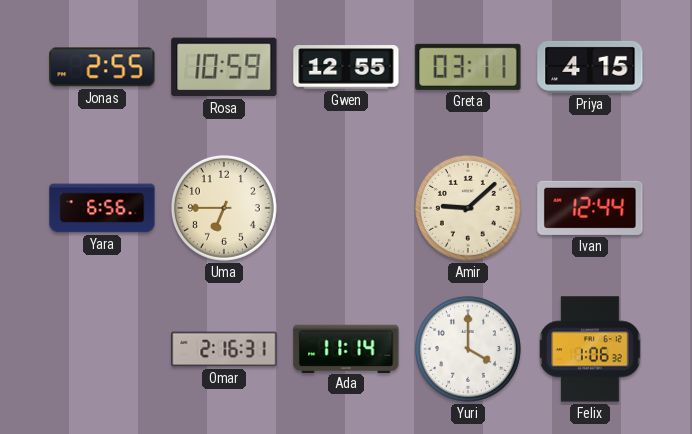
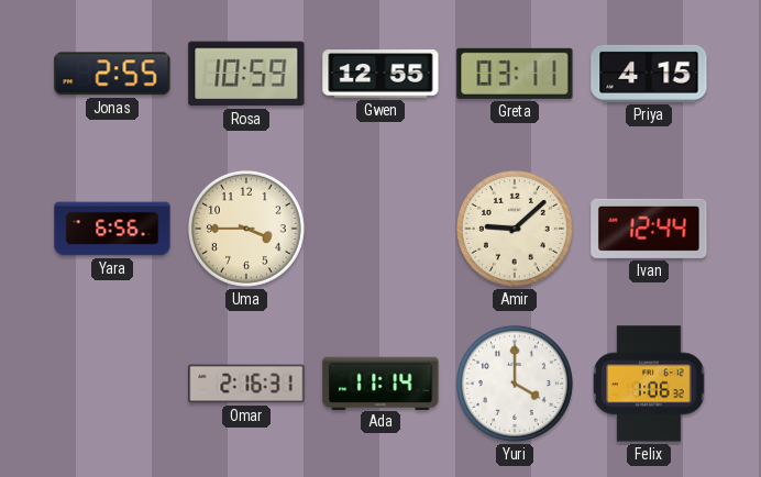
Uma: 6:45 -> 3:45 (246, 229)
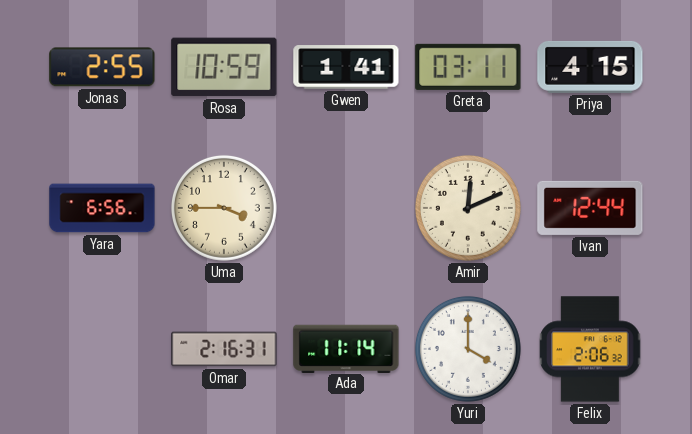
Gwen: 12:55 -> 1:41 (346, 67)
Amir: 9:08 -> 12:11 (468, 208)
Felix: 1:06 -> 2:06 (590, 349)
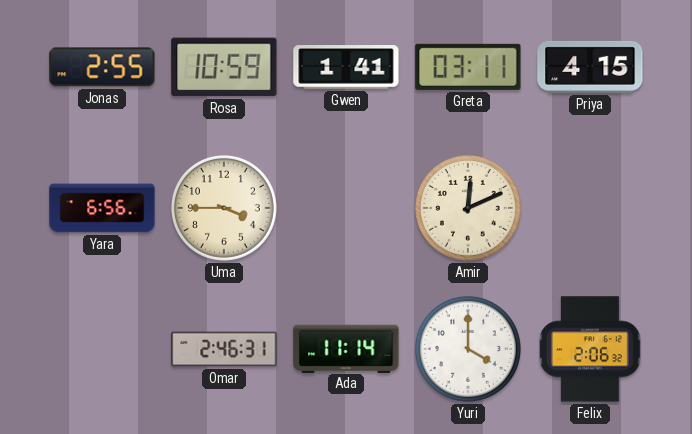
Ivan: 12:44 -> none (590, 208)
Omar: 2:16 -> 2:46 (224, 349)
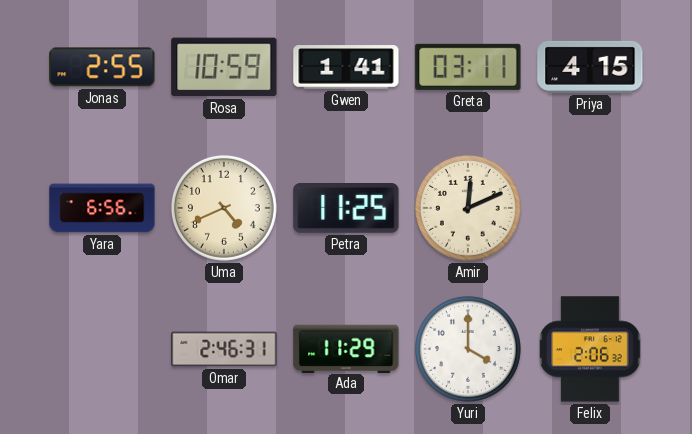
Uma: 3:45 -> 4:41 (224, 208)
Petra: none -> 11:25 (346, 209)
Ada: 11:14 -> 11:29 (346, 348)
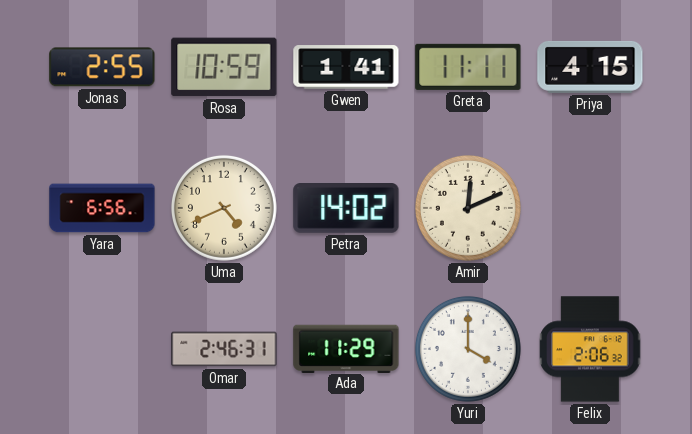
Greta: 03:11 -> 11:11 (468, 67)
Petra: 11:25 -> 14:02 (346, 209)
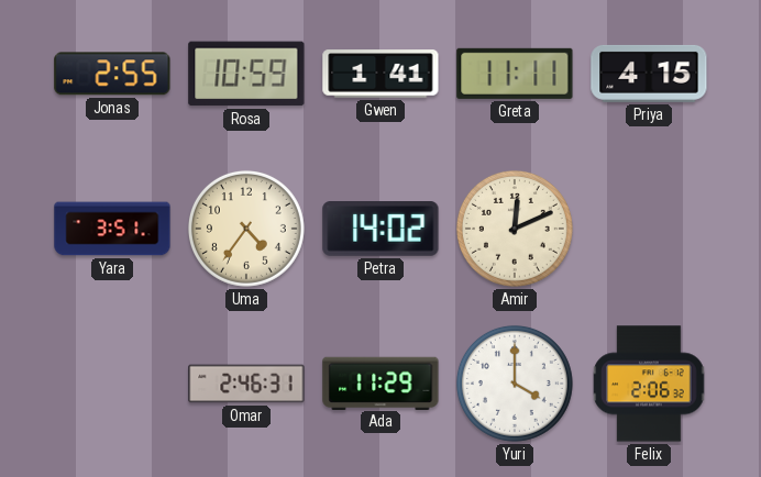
Yara: 6:56 -> 3:51 (112, 229)
Uma: 4:41 -> 4:36 (246, 229)
